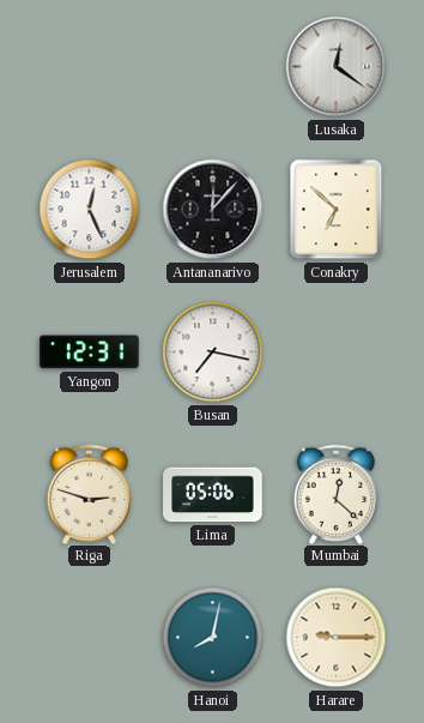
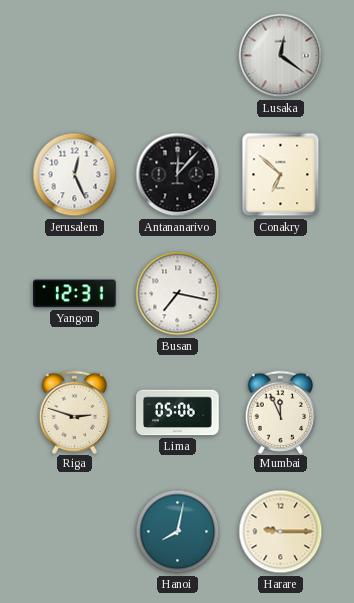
Mumbai: 12:22 -> 11:56 (281, 412)
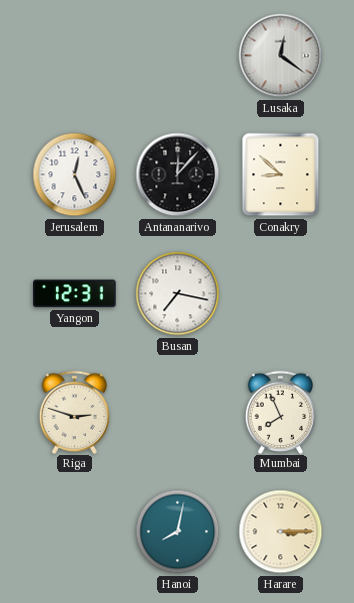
Conakry: 6:52 -> 8:52 (281, 175)
Lima: 05:06 -> none (178, 413)
Mumbai: 11:56 -> 7:56 (281, 412)
Harare: 9:15 -> 3:15 (281, 532)
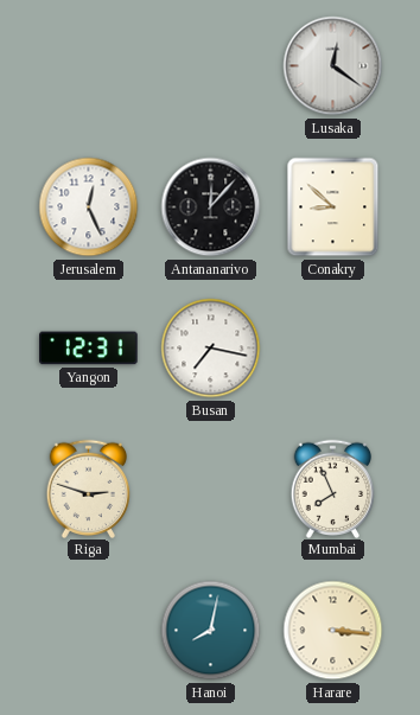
Harare: 3:15 -> 3:16 (333, 631)
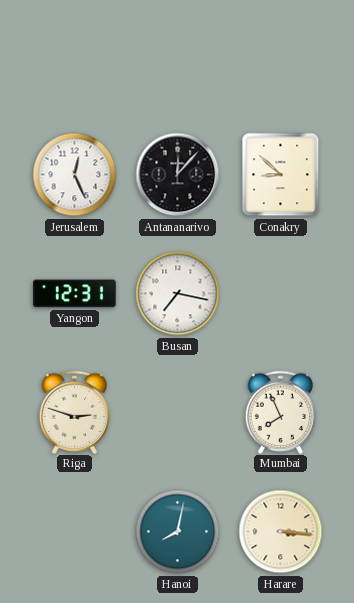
Lusaka: 12:21 -> none (333, 66)
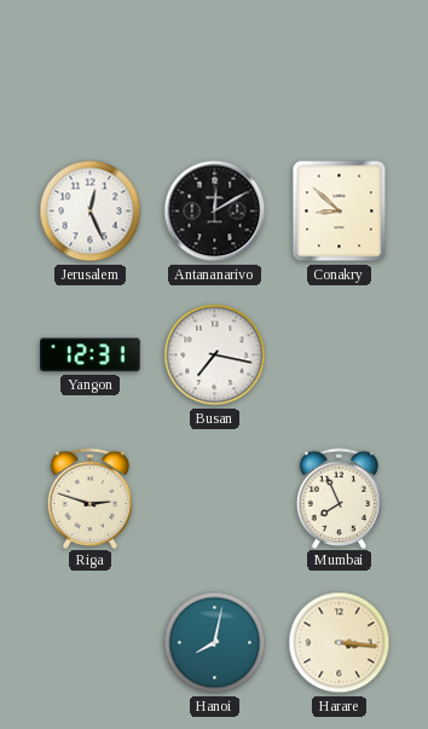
Antananarivo: 12:07 -> 12:10 (215, 212)
